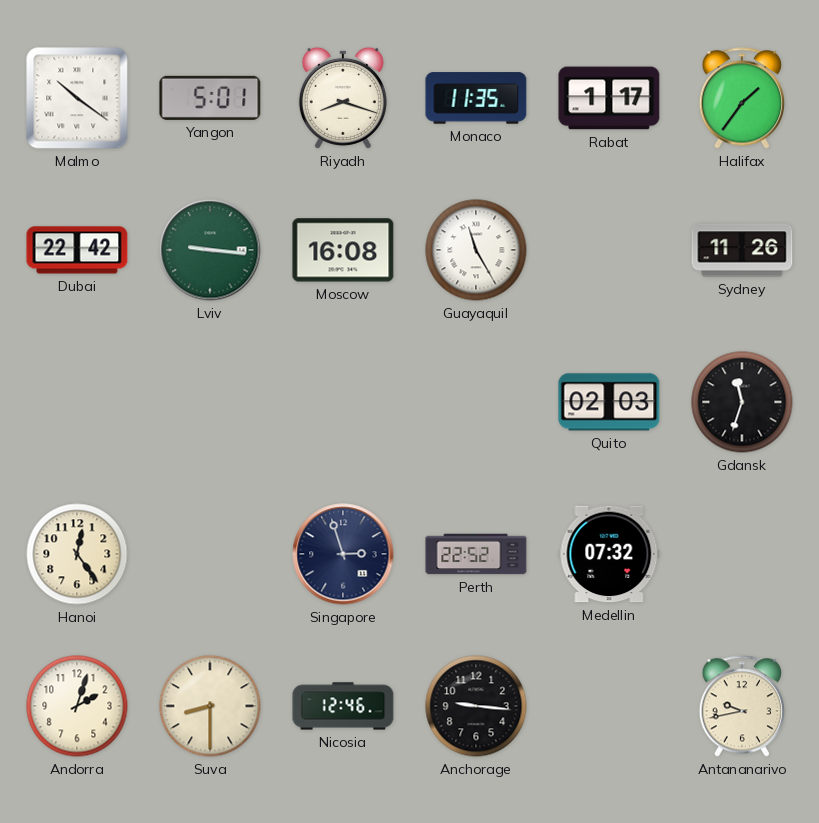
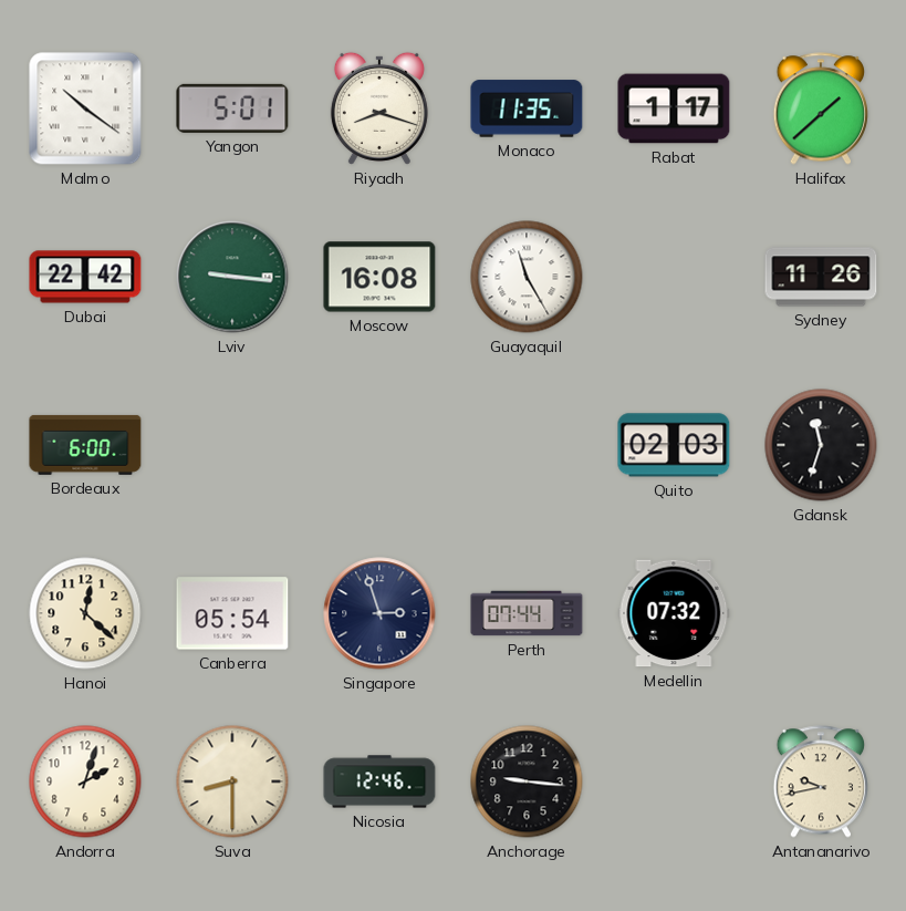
Halifax: 1:36 -> 1:38 (821, 108)
Bordeaux: none -> 6:00 (85, 445)
Hanoi: 12:24 -> 12:22 (85, 613)
Canberra: none -> 05:54 (232, 613)
Perth: 22:52 -> 07:44 (527, 613)
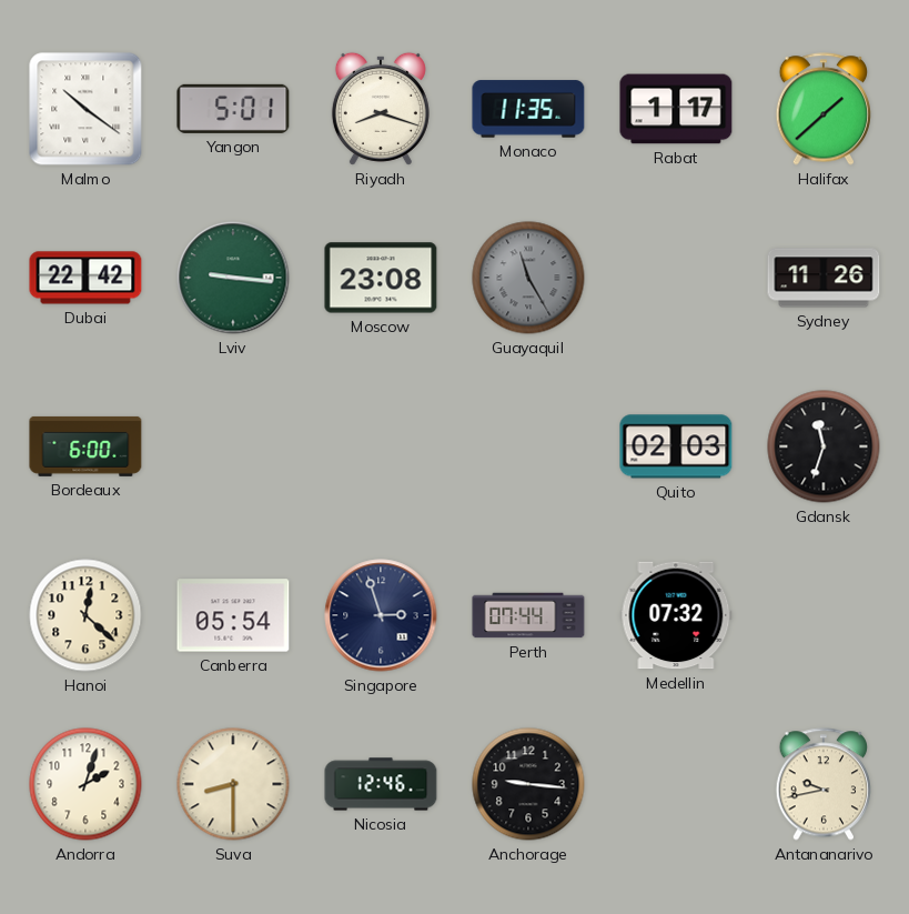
Moscow: 16:08 -> 23:08 (381, 278)
Guayaquil dial: white -> grey (528, 278)
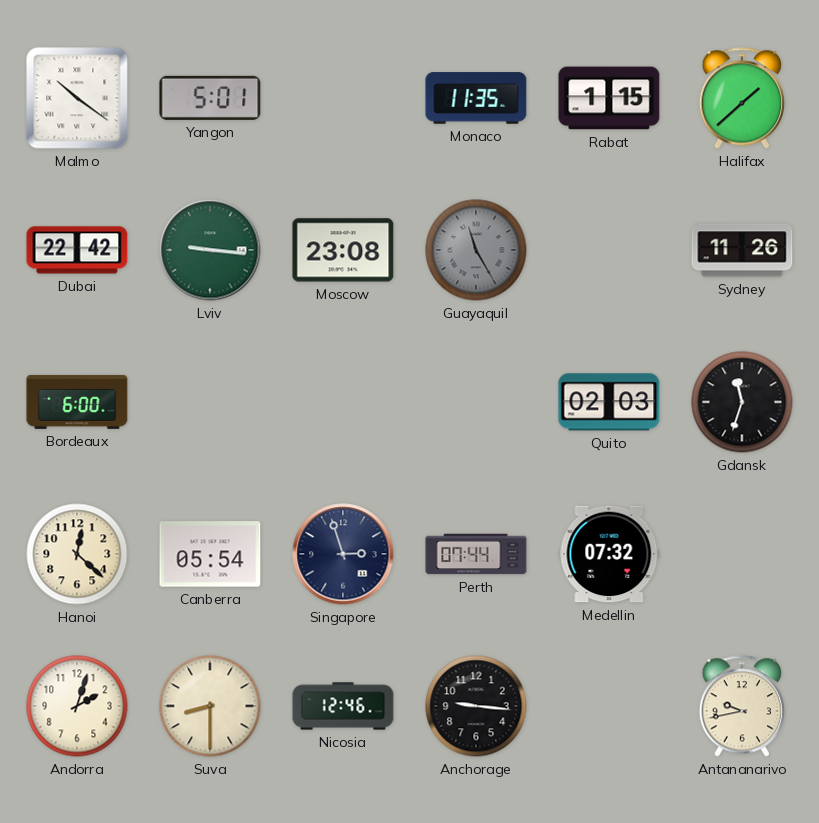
Riyadh: 8:18 -> none (381, 109)
Rabat: 1:17 -> 1:15 (609, 98)
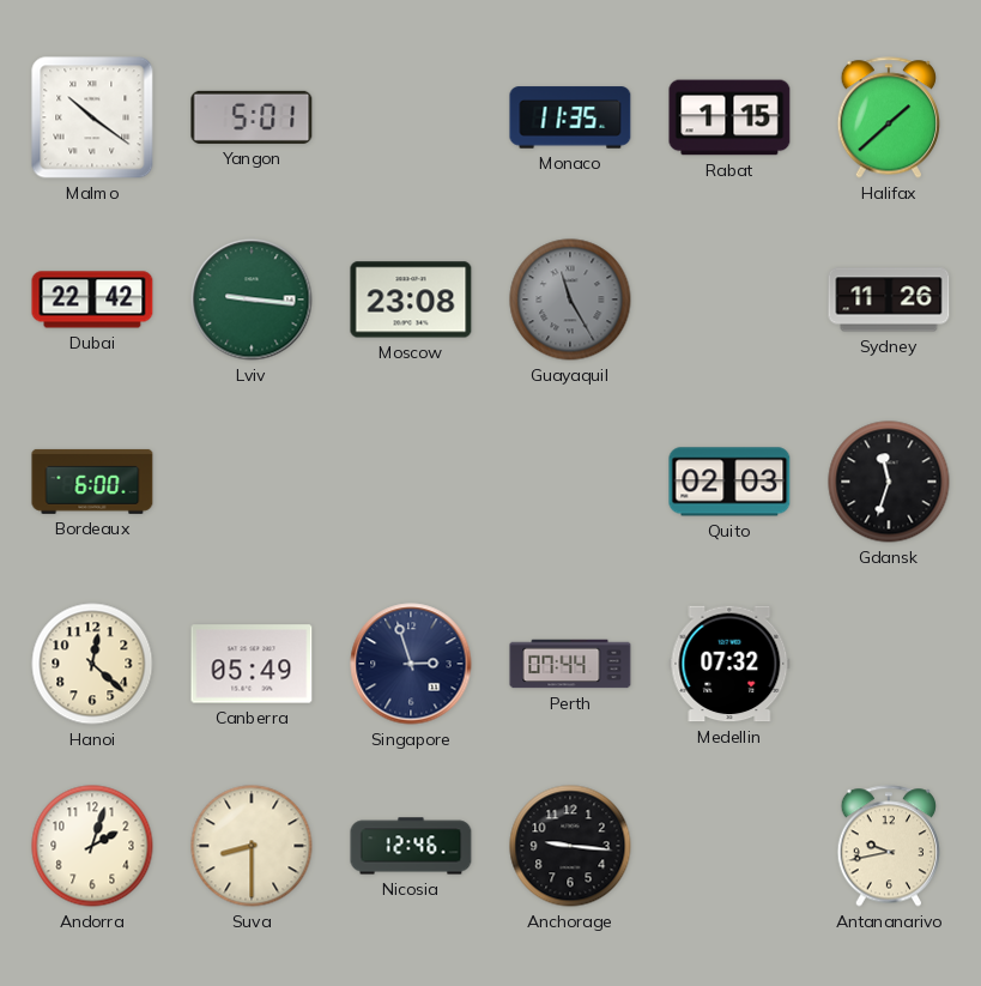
Canberra: 05:54 -> 05:49 (252, 664)
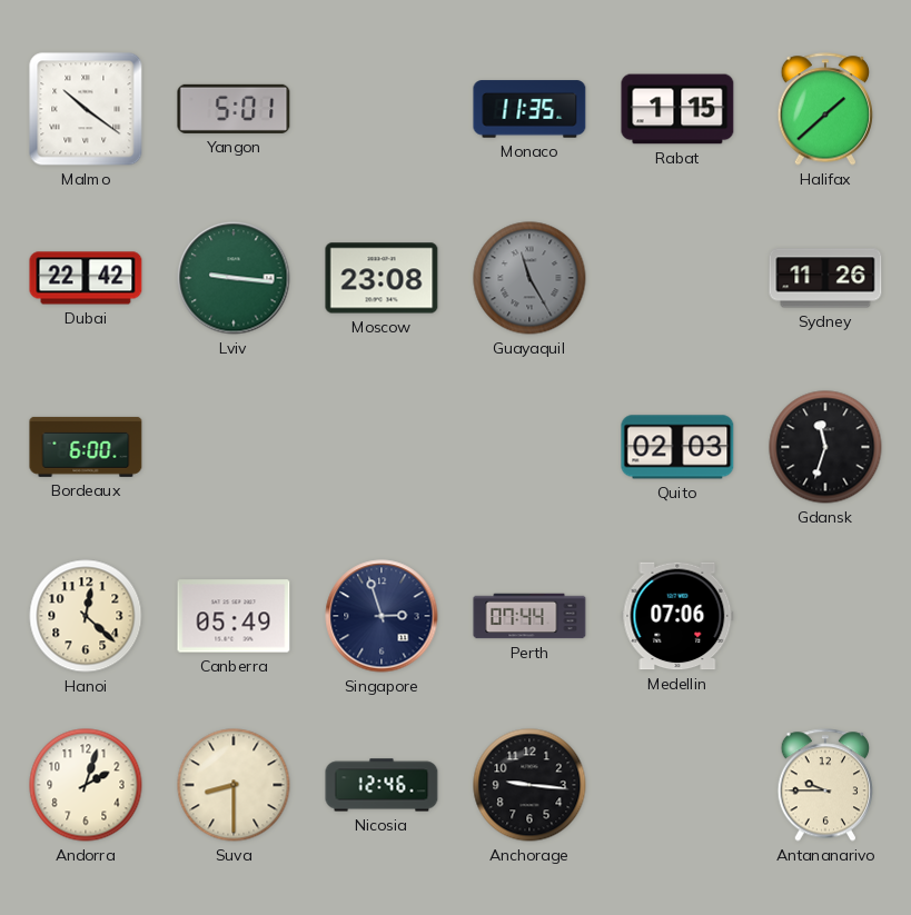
Medellin: 07:32 -> 07:06 (677, 616)
Antananarivo: 9:43 -> 9:45 (825, 785)
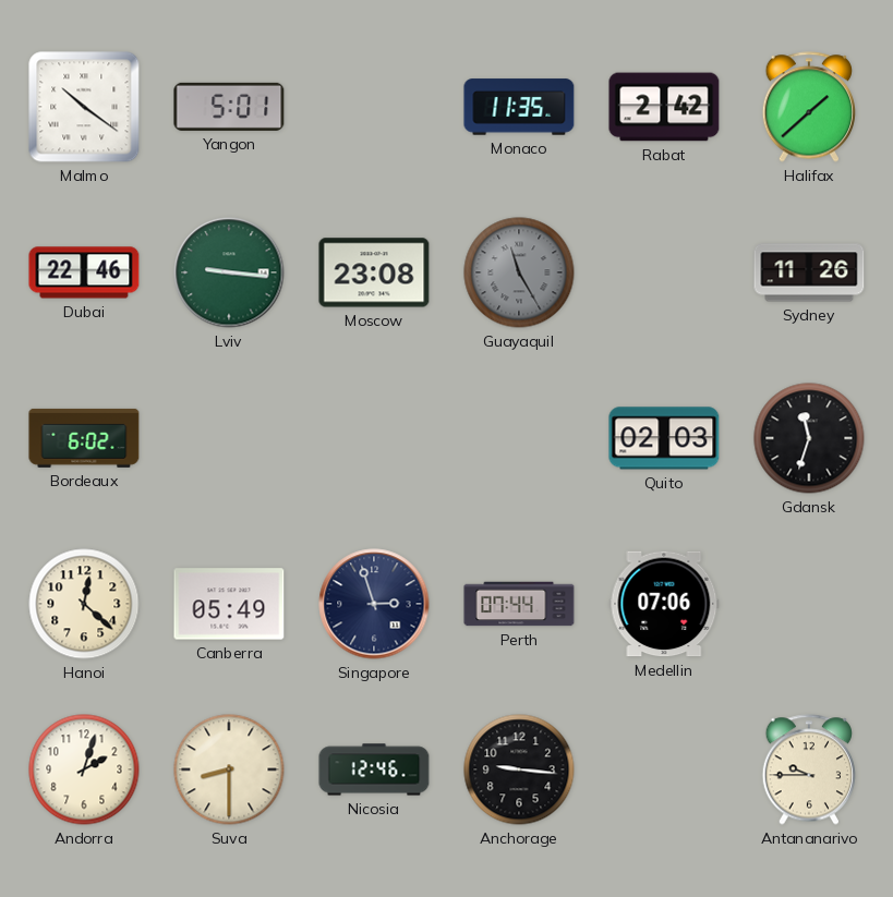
Rabat: 1:15 -> 2:42 (664, 107)
Dubai: 22:42 -> 22:46 (84, 272)
Bordeaux: 6:00 -> 6:02 (84, 438)
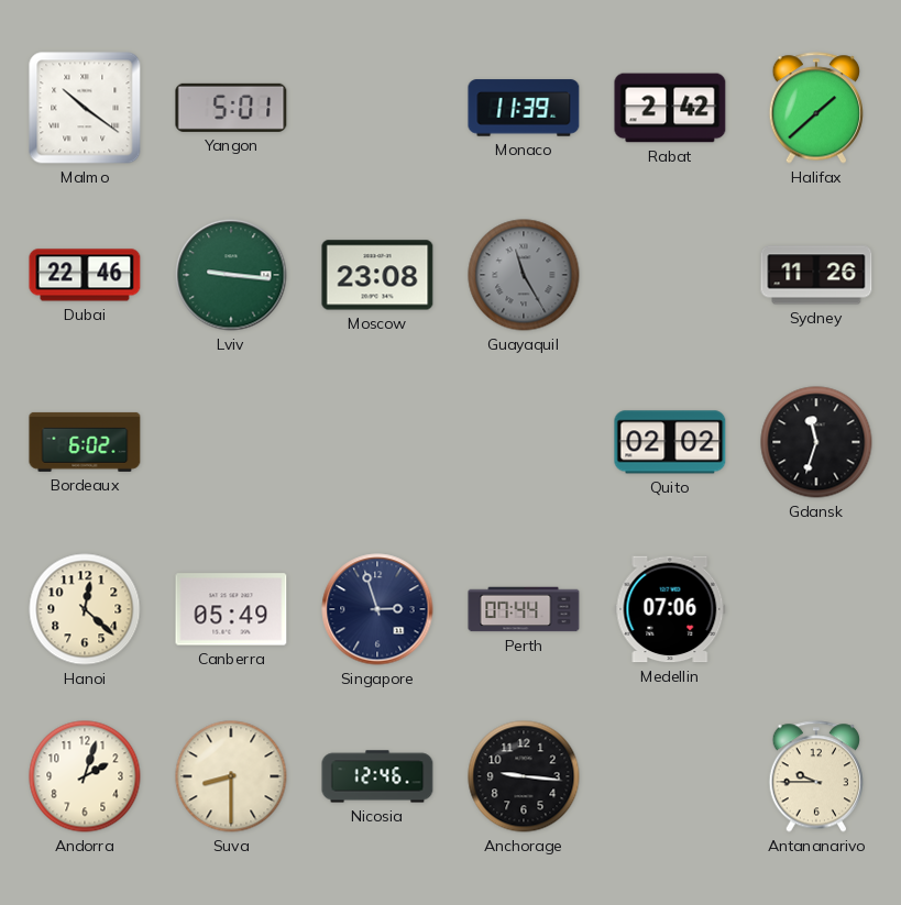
Monaco: 11:35 -> 11:39 (524, 108)
Quito: 02:03 -> 02:02 (670, 442)
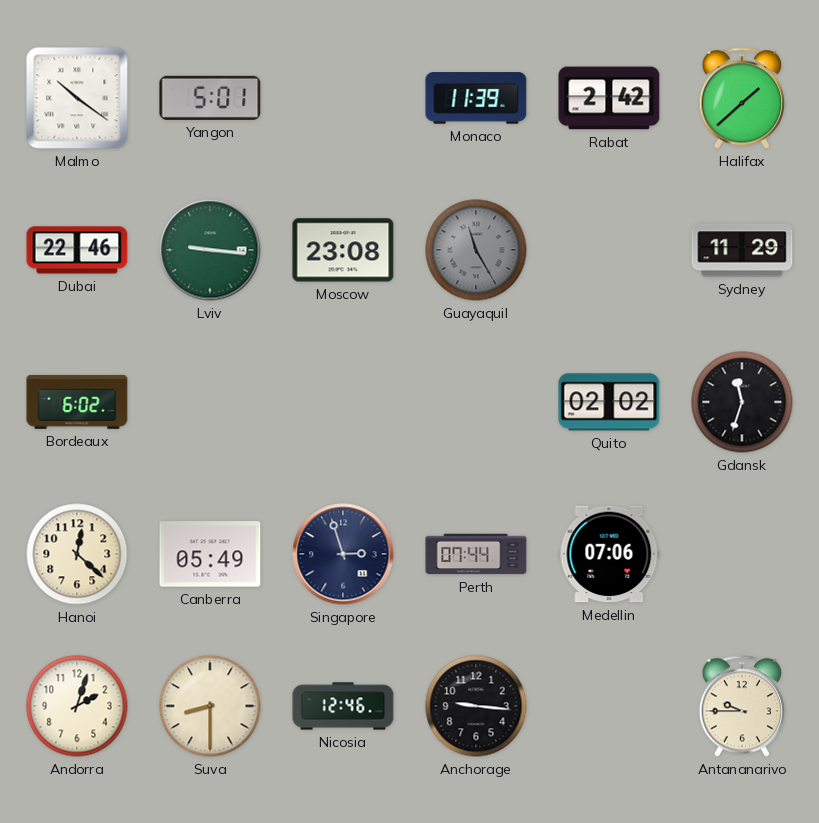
Sydney: 11:26 -> 11:29 (742, 250)
